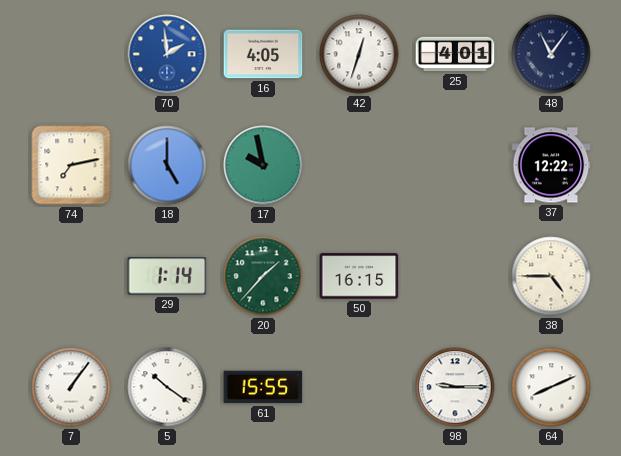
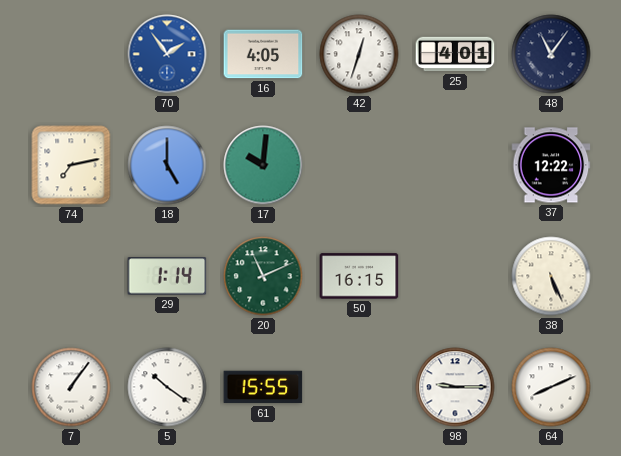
70: 1:59 -> 1:54 (167, 54)
17: 9:58 -> 10:01 (263, 165)
20: 1:37 -> 11:11 (263, 276)
38: 4:45 -> 5:26 (551, 276)
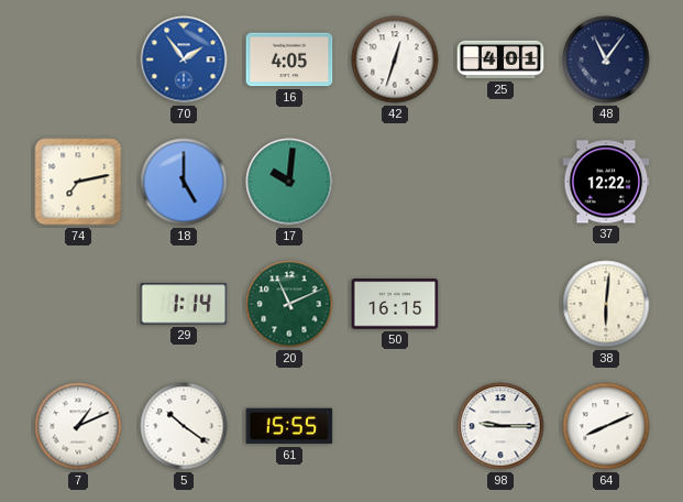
38: 5:26 -> 6:01 (606, 304)
7: 1:06 -> 1:11 (78, 426)
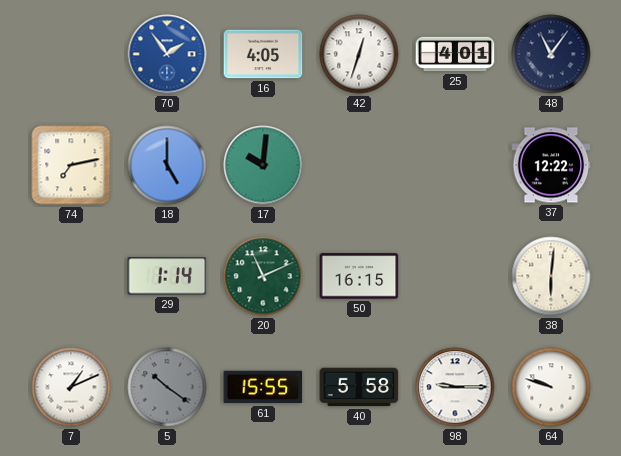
5 dial: white -> grey (167, 387)
40: none -> 5:58 (359, 387)
64: 8:11 -> 9:48 (551, 387)
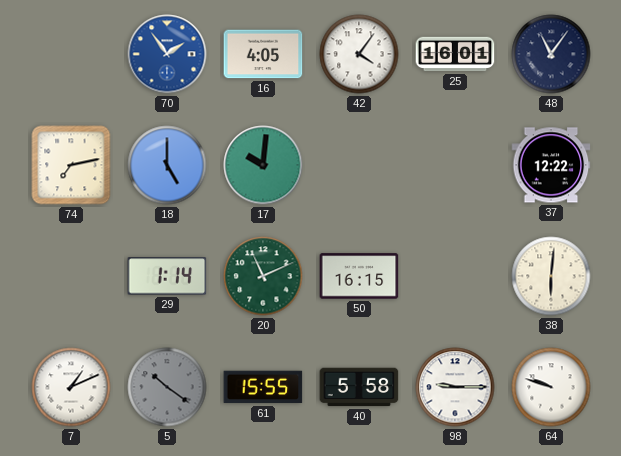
42: 12:33 -> 4:06 (359, 54)
25: 4:01 -> 16:01 (455, 54)
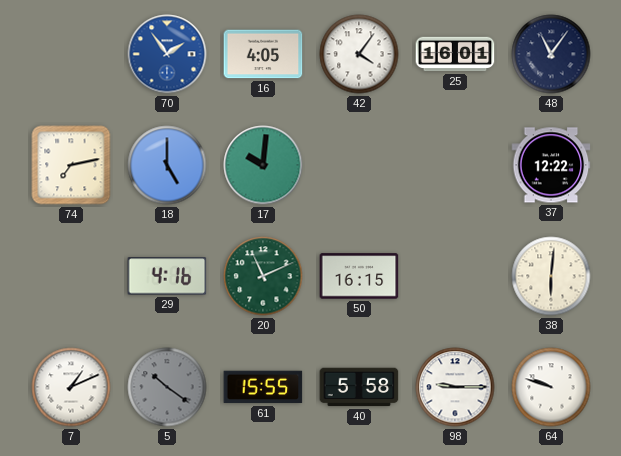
29: 1:14 -> 4:16 (167, 276)
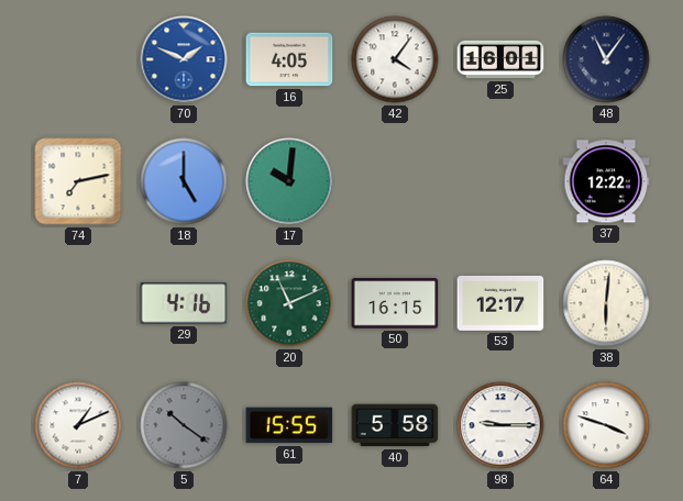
70: 1:54 -> 1:49 (184, 59)
53: none -> 12:17 (500, 303)
64: 9:48 -> 3:48 (606, 425)
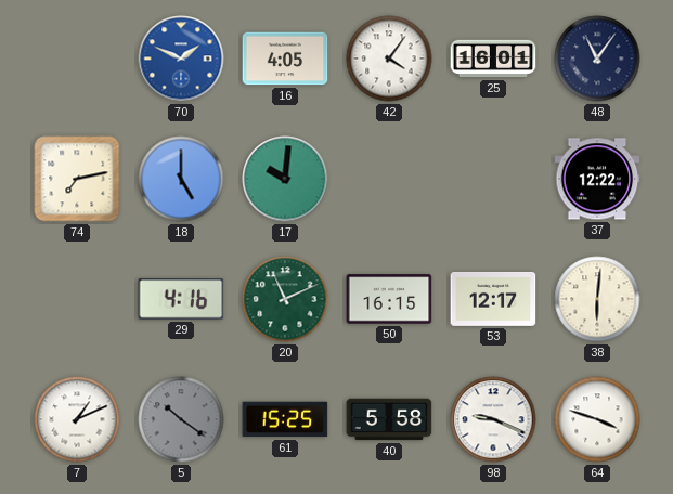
61: 15:55 -> 15:25 (285, 419)
98: 9:15 -> 9:19 (493, 419)
